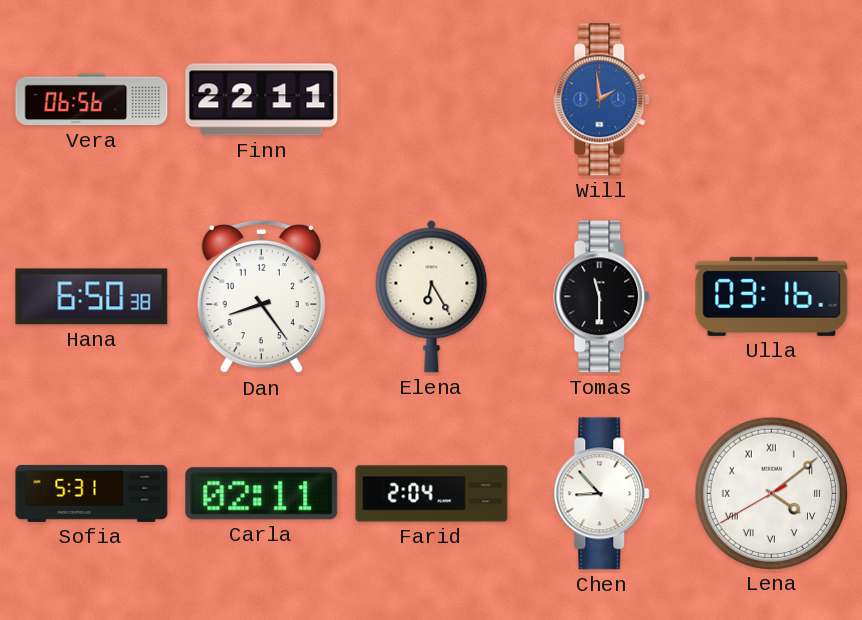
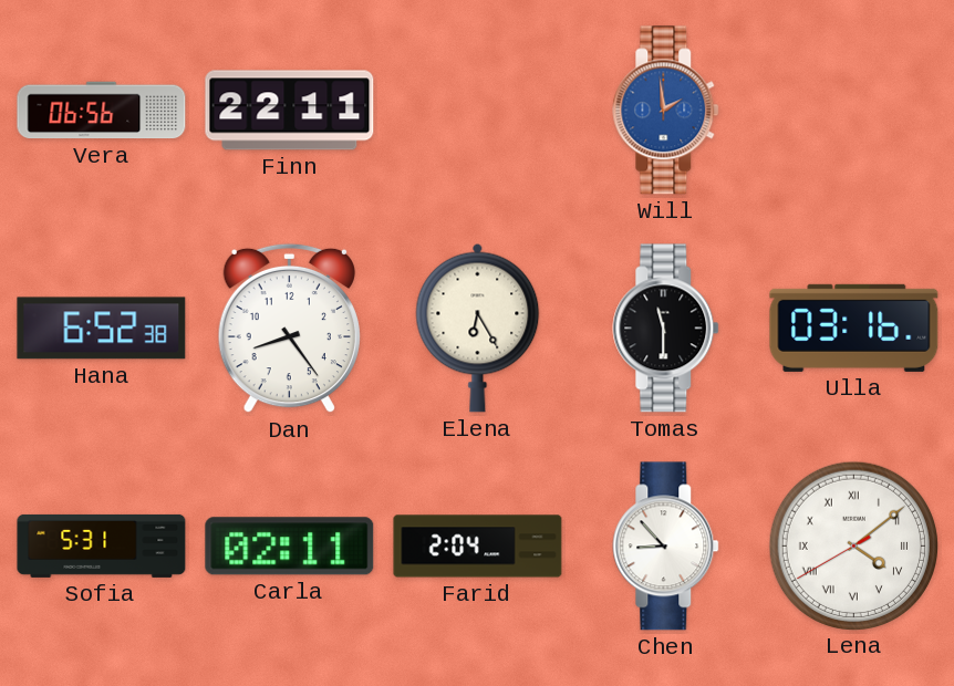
Hana: 6:50 -> 6:52 (102, 329)
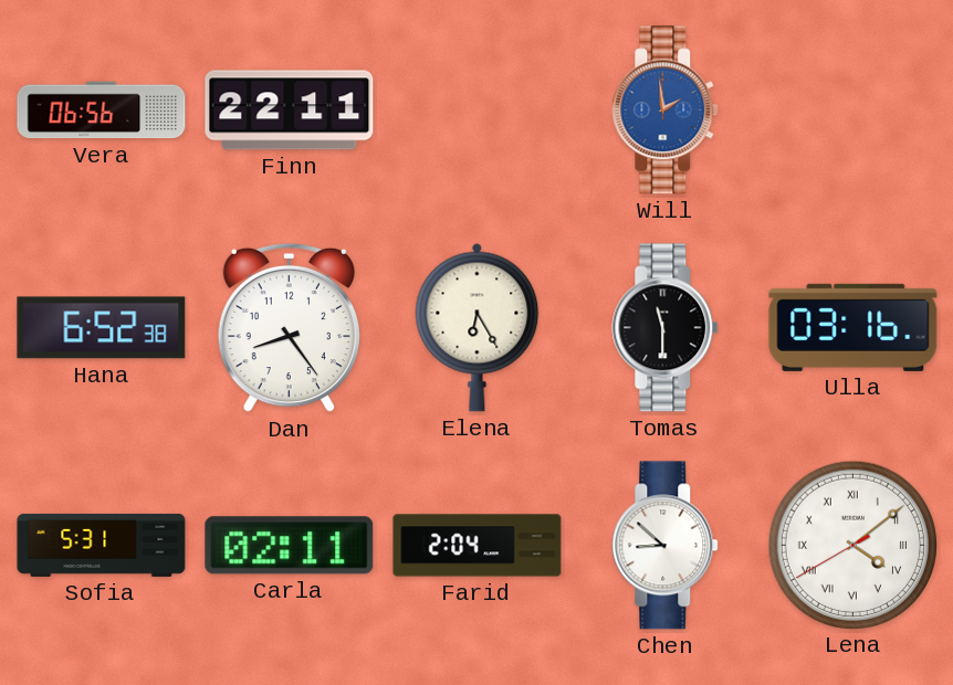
Chen: 8:53 -> 8:52 (666, 546)
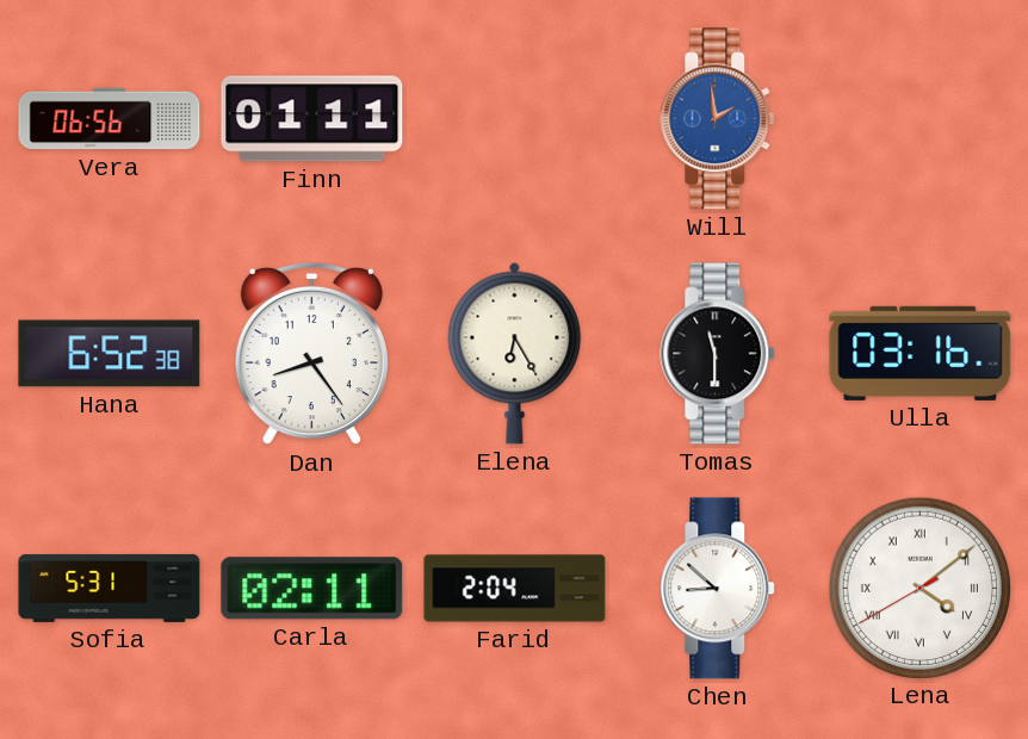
Finn: 22:11 -> 01:11 (312, 119)
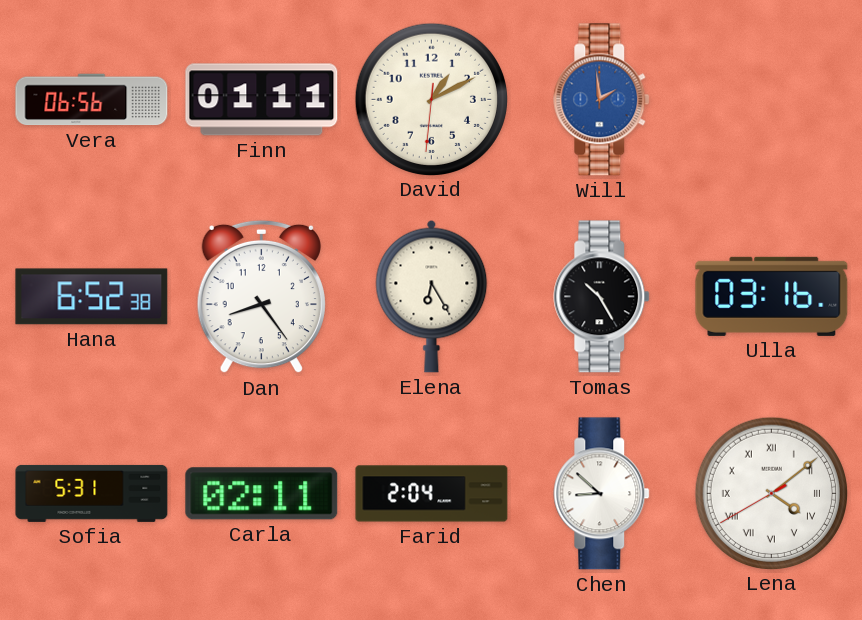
David: none -> 1:10 (431, 99)
Tomas: 11:30 -> 10:25 (602, 297)
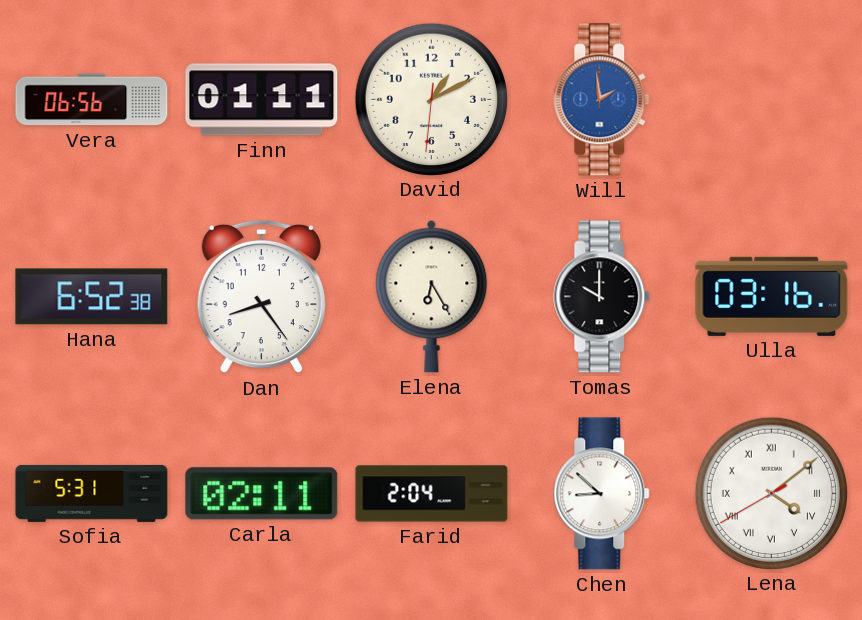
Tomas: 10:25 -> 10:00 (602, 297)
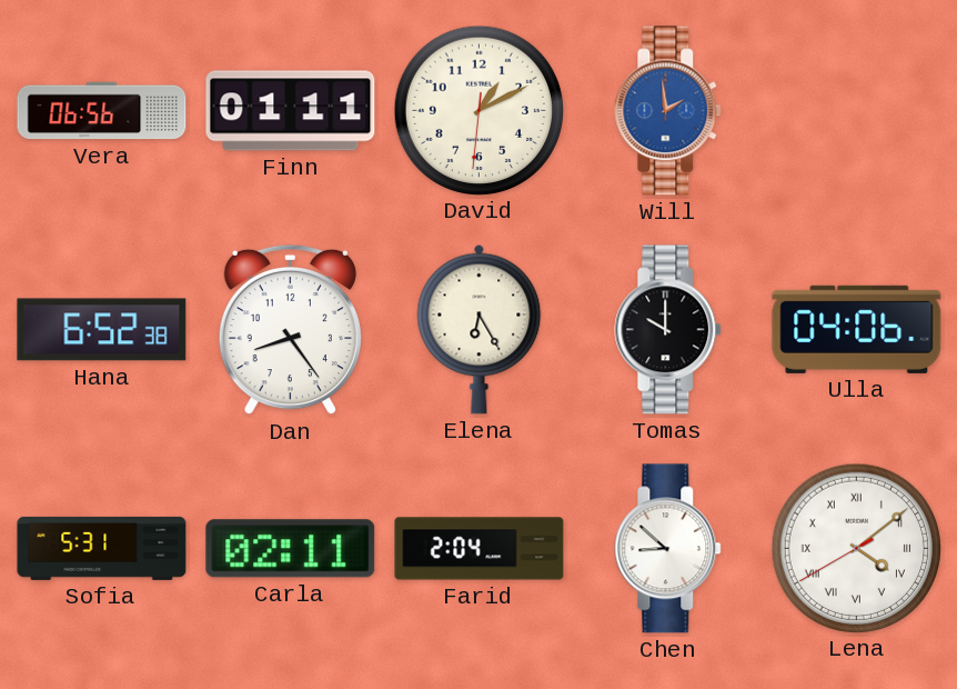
Ulla: 03:16 -> 04:06 (857, 329)
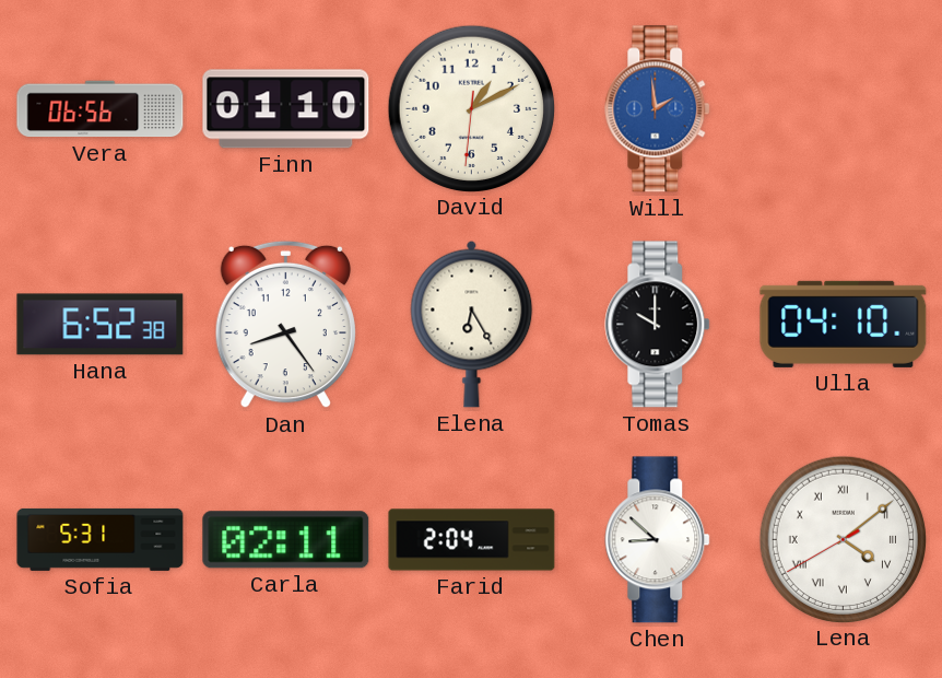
Finn: 01:11 -> 01:10 (286, 109)
Ulla: 04:06 -> 04:10 (844, 324)
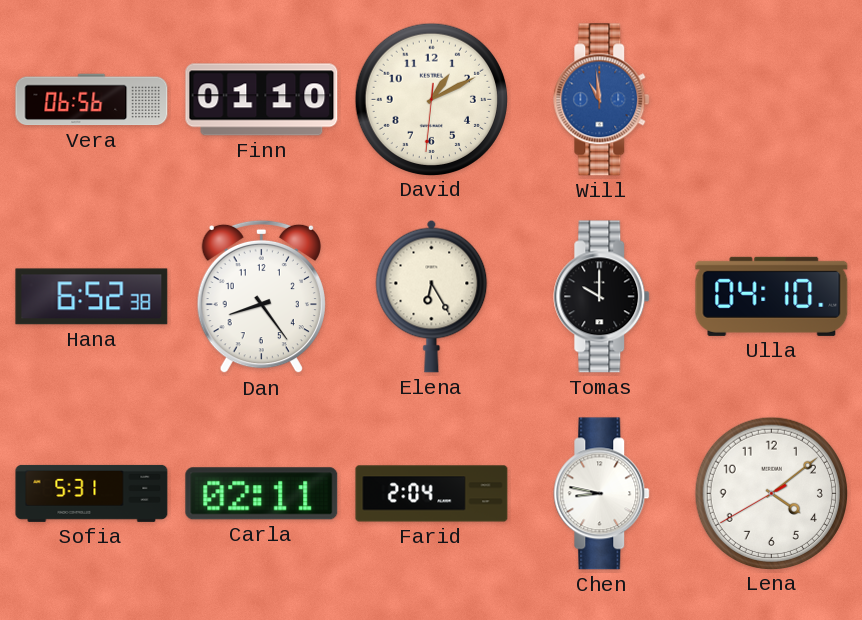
Will: 1:59 -> 10:59 (602, 100)
Chen: 8:52 -> 8:47 (602, 494)
Lena numerals: Roman -> Arabic (771, 493)
